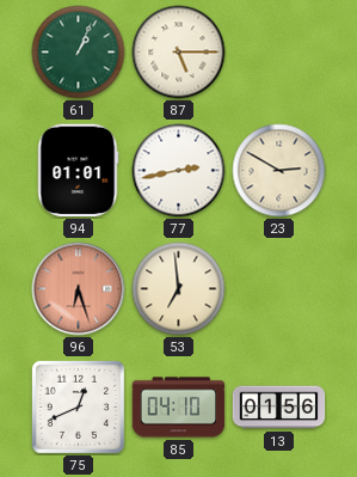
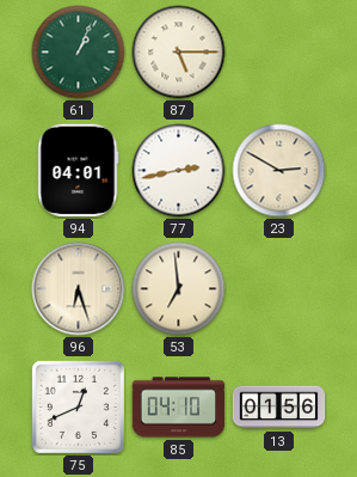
94: 01:01 -> 04:01 (78, 171)
96 dial: salmon -> cream (79, 289)
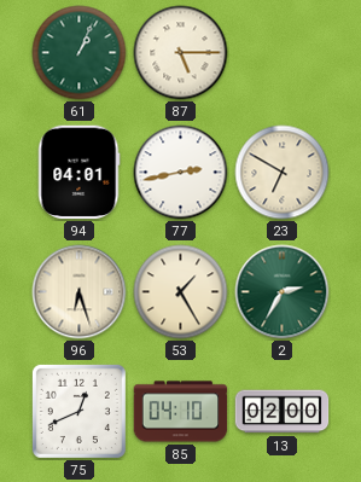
23: 2:50 -> 6:50 (283, 173)
53: 6:59 -> 1:25 (181, 292)
2: none -> 2:35 (283, 292)
13: 01:56 -> 02:00 (283, 412)
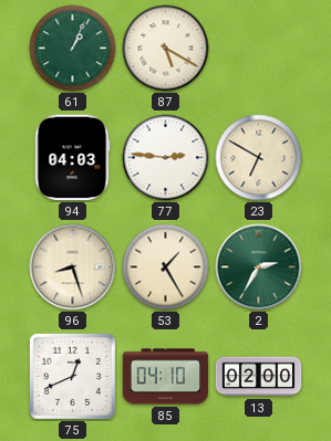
87: 5:15 -> 5:20 (166, 49)
94: 04:01 -> 04:03 (72, 158)
77: 2:43 -> 2:46 (166, 158)
96: 6:27 -> 8:27 (73, 267)
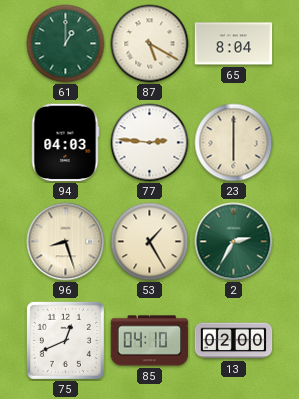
61: 1:04 -> 1:00 (66, 44)
65: none -> 8:04 (234, 44)
23: 6:50 -> 6:00 (234, 143)
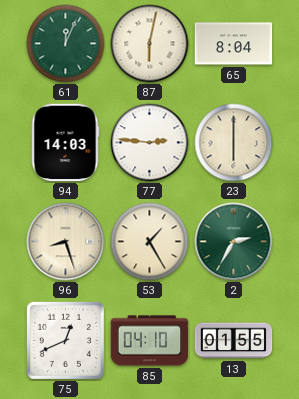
61: 1:00 -> 12:04 (66, 44)
87: 5:20 -> 6:02 (150, 44)
94: 04:03 -> 14:03 (65, 143)
13: 02:00 -> 01:55 (234, 341)
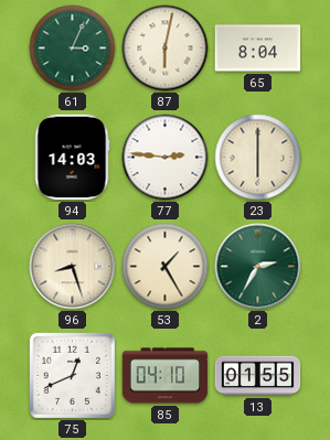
61: 12:04 -> 3:04 (73, 49)
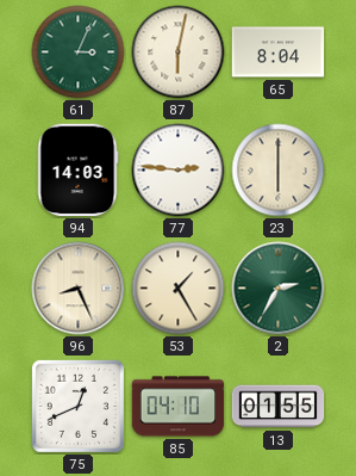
96: 8:27 -> 8:26 (79, 289)
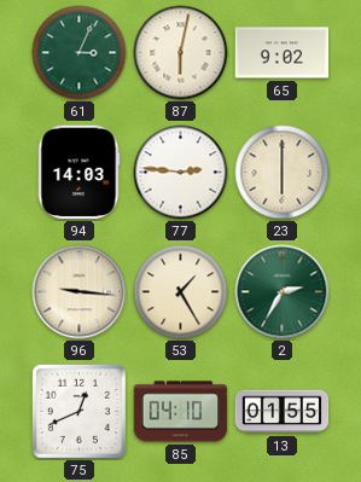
65: 8:04 -> 9:02 (283, 53)
96: 8:26 -> 9:16 (80, 292)
